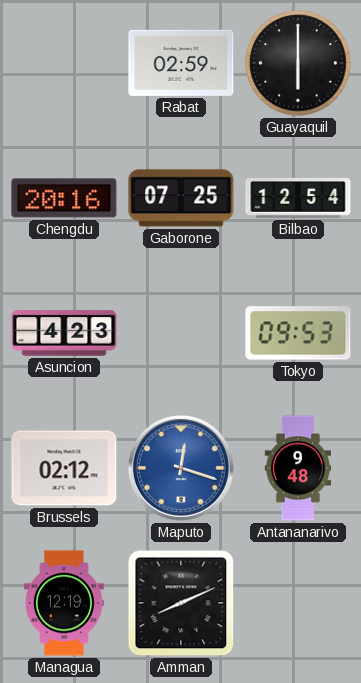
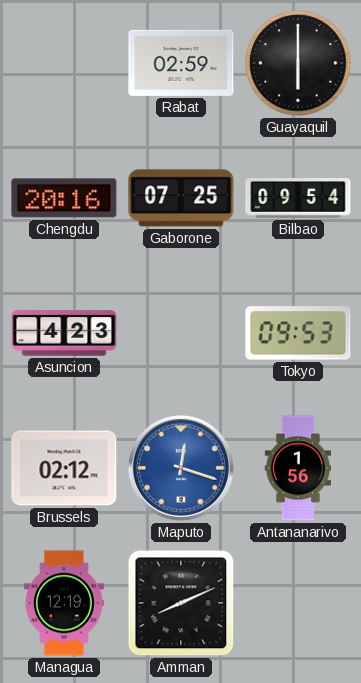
Bilbao: 12:54 -> 09:54 (298, 198)
Antananarivo: 9:48 -> 1:56 (297, 468)
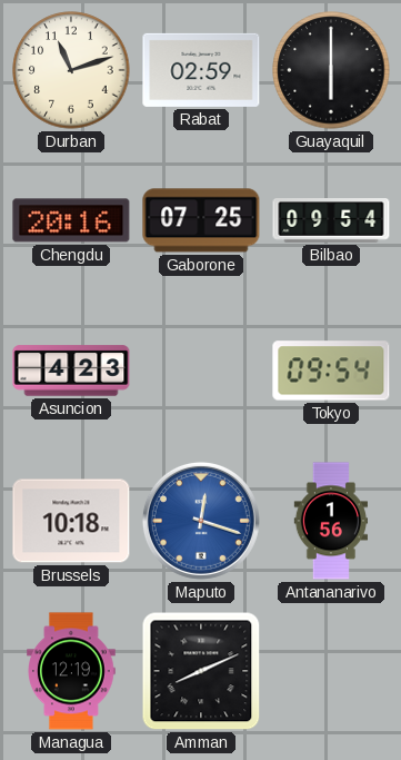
Durban: none -> 11:12 (71, 70)
Tokyo: 09:53 -> 09:54 (331, 371)
Brussels: 02:12 -> 10:18 (71, 521)
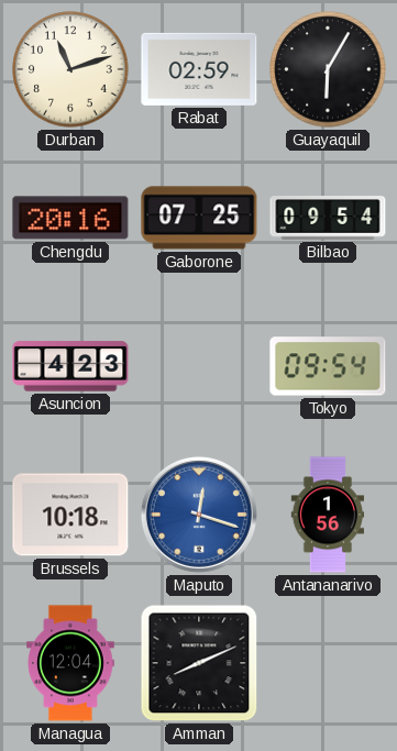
Guayaquil: 6:00 -> 6:05 (328, 69)
Managua: 12:19 -> 12:04 (71, 663)
